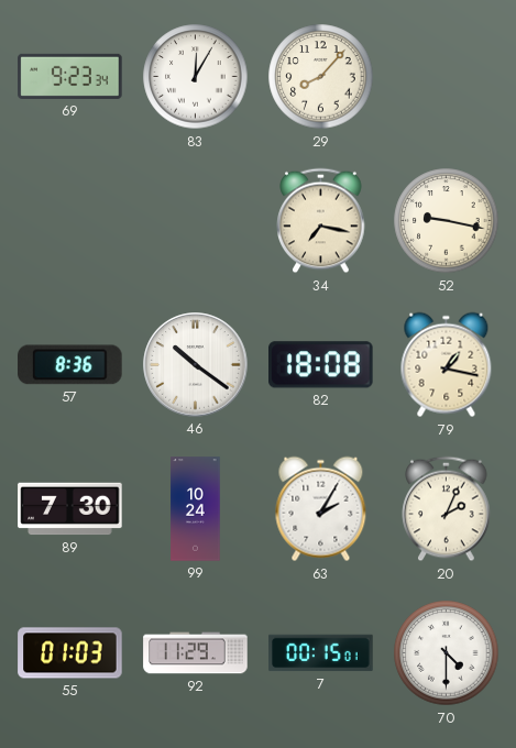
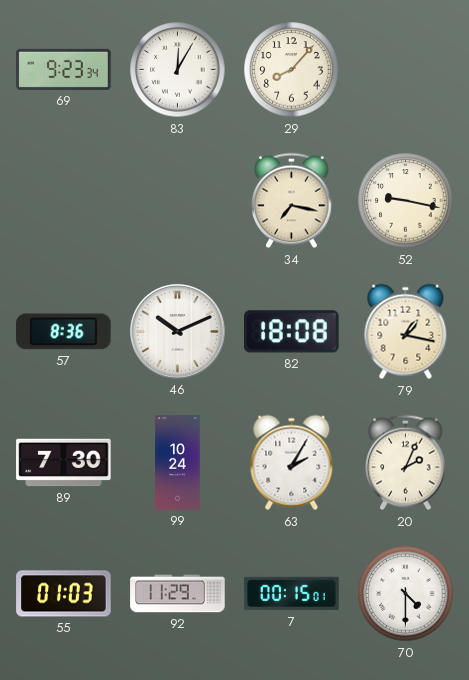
46: 10:21 -> 10:11 (178, 332)
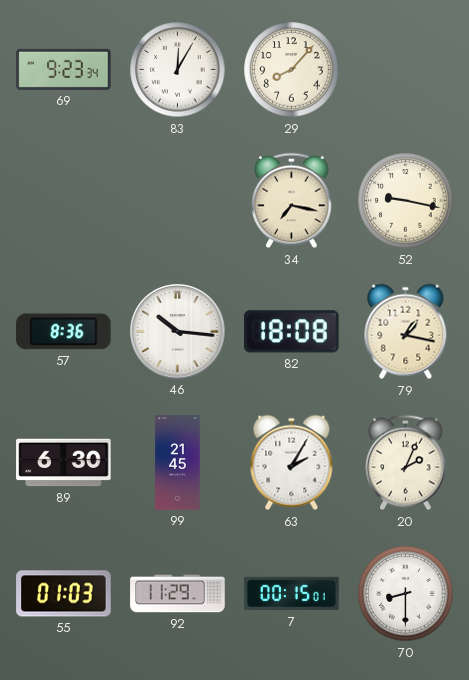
46: 10:11 -> 10:16 (178, 332)
89: 7:30 -> 6:30 (64, 463)
99: 10:24 -> 21:45 (178, 463)
70: 4:30 -> 8:30 (406, 594)
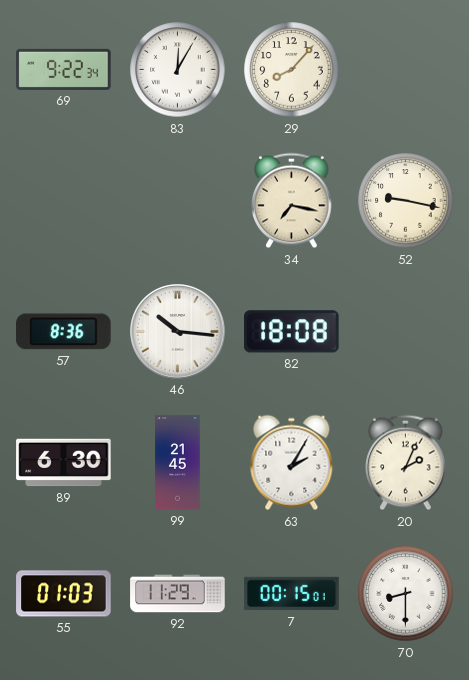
69: 9:23 -> 9:22 (64, 69)
79: 1:17 -> none (406, 332)
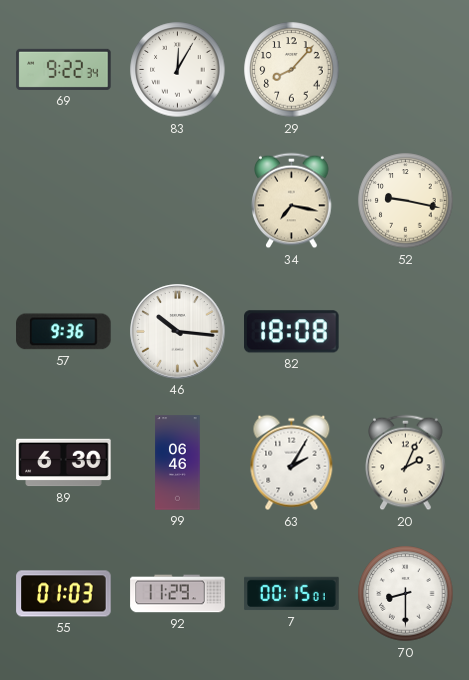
57: 8:36 -> 9:36 (64, 332)
99: 21:45 -> 06:46 (178, 463)
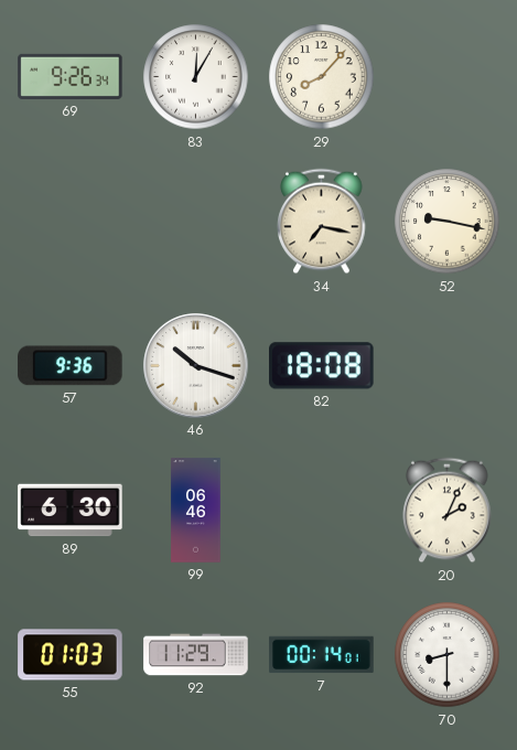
69: 9:22 -> 9:26 (71, 76)
46: 10:16 -> 10:18 (196, 366)
63: 2:05 -> none (292, 463)
7: 00:15 -> 00:14 (322, 655)
